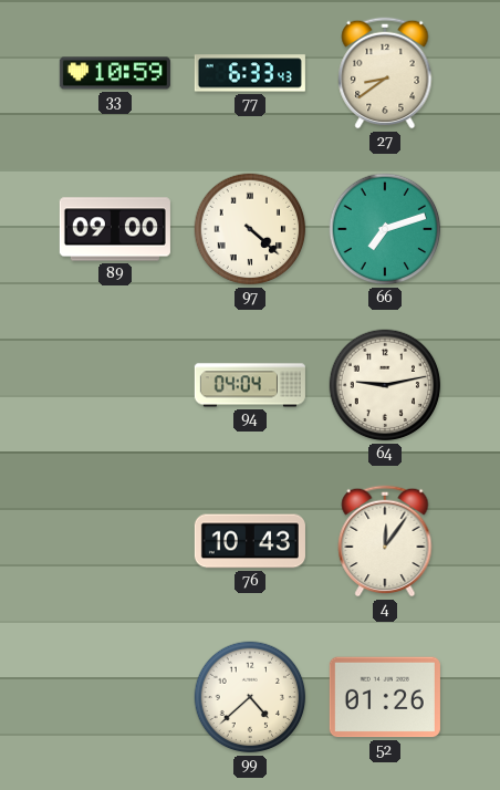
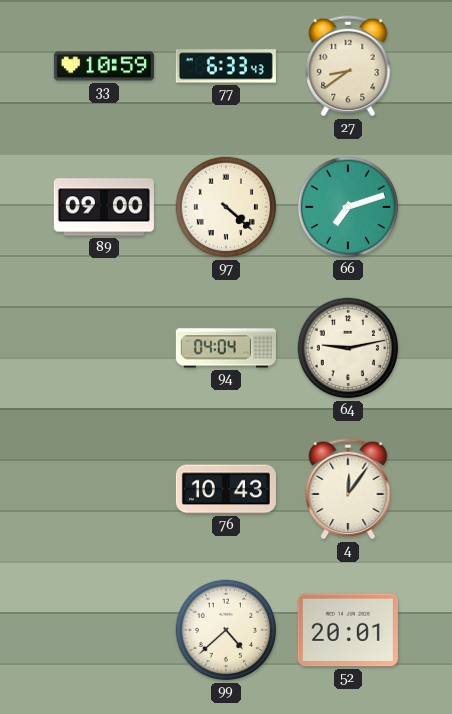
52: 01:26 -> 20:01 (348, 630)
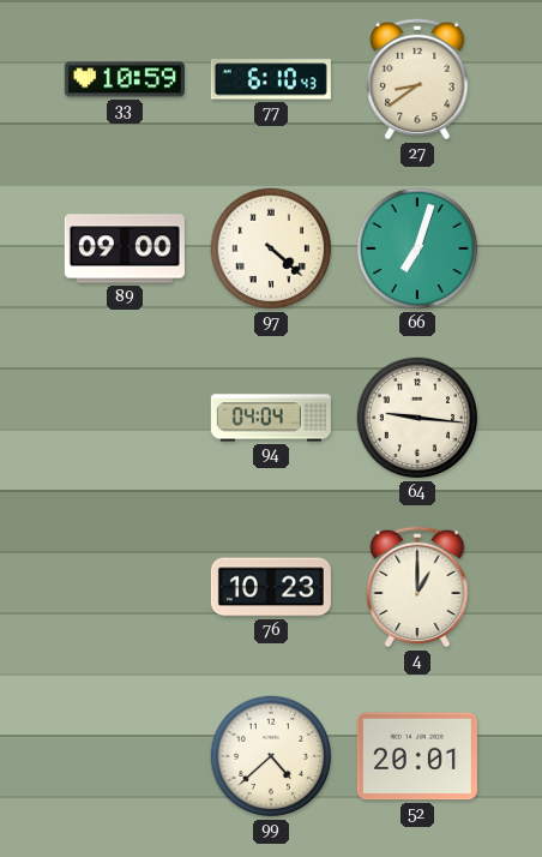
77: 6:33 -> 6:10 (271, 79)
66: 7:12 -> 7:03 (417, 248)
64: 9:13 -> 9:16 (417, 418)
76: 10:43 -> 10:23 (271, 587)
4: 12:06 -> 1:00 (417, 587)
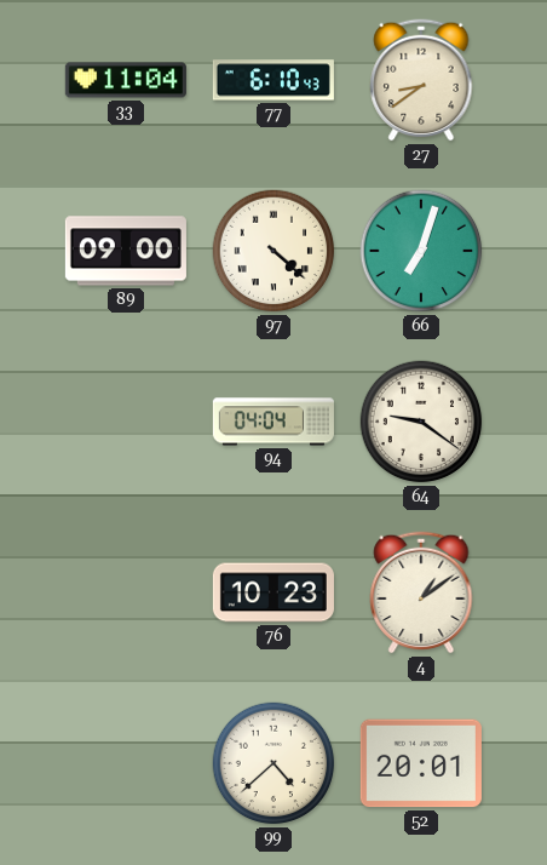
33: 10:59 -> 11:04 (126, 80)
64: 9:16 -> 9:21 (421, 422)
4: 1:00 -> 1:09 (421, 592)
